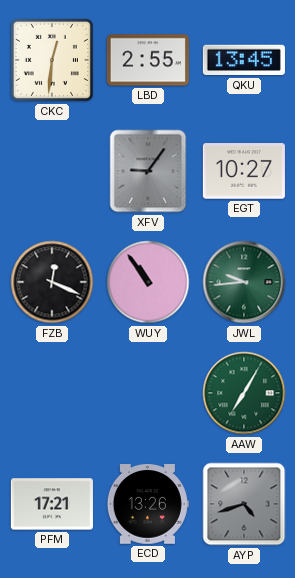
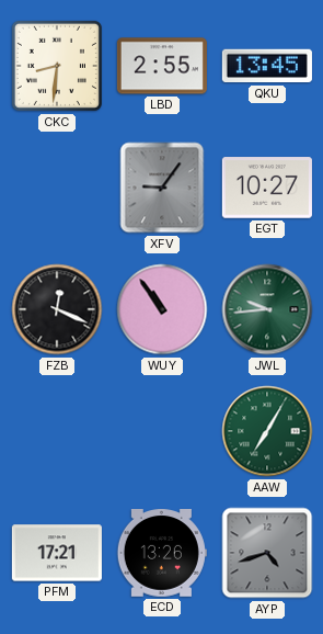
CKC: 12:31 -> 8:31 (57, 66)
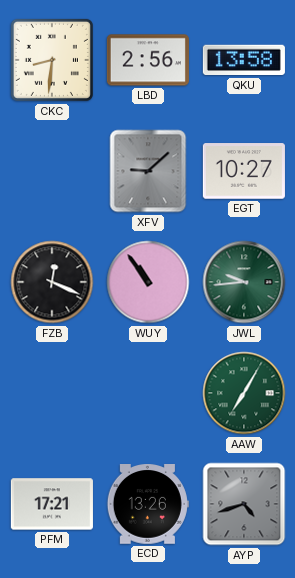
LBD: 2:55 -> 2:56 (148, 60)
QKU: 13:45 -> 13:58 (244, 60)
XFV: 9:06 -> 9:08 (148, 171)
